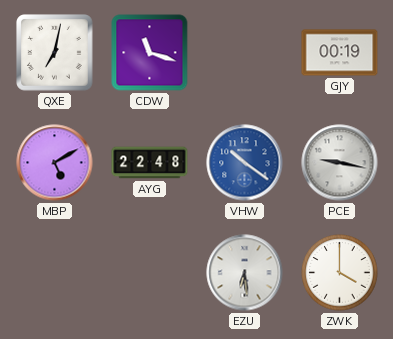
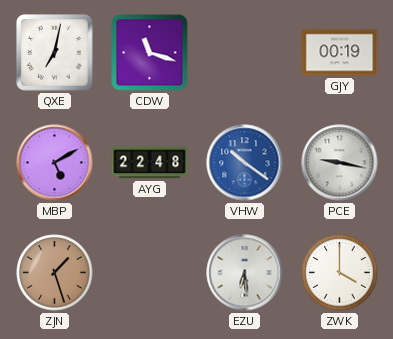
ZJN: none -> 1:27 (55, 273)
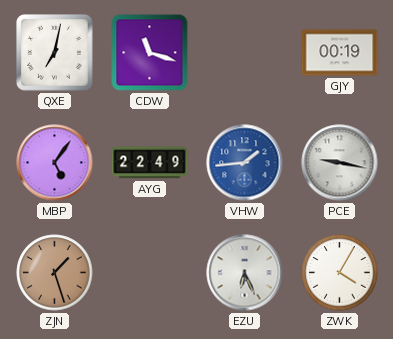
MBP: 5:10 -> 5:06 (55, 163)
AYG: 22:48 -> 22:49 (150, 163)
VHW: 10:21 -> 1:44 (245, 163)
EZU: 6:29 -> 6:26 (245, 273)
ZWK: 4:00 -> 4:05 (340, 273)
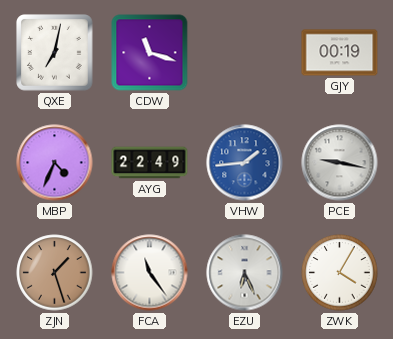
MBP: 5:06 -> 4:34 (55, 163)
FCA: none -> 11:24 (150, 273)
